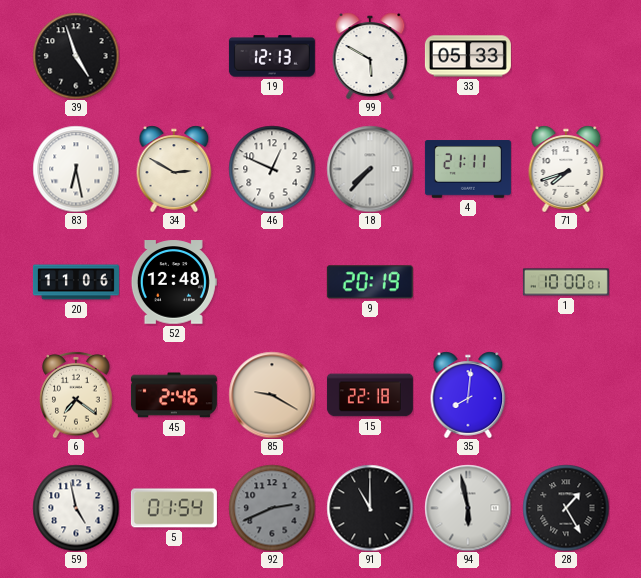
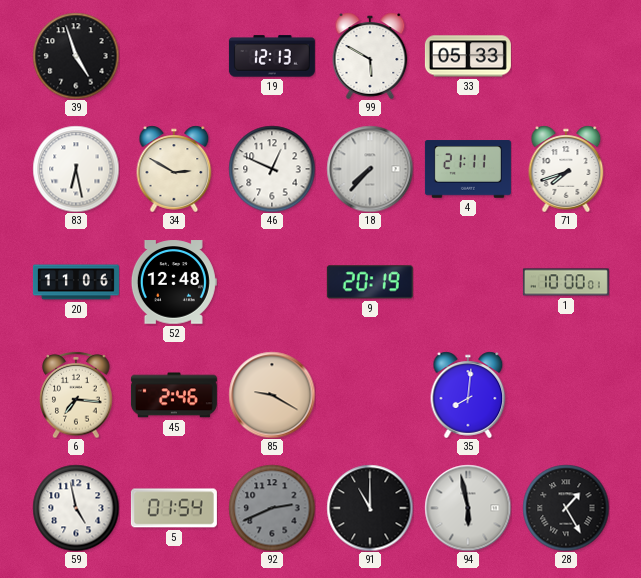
6: 7:21 -> 7:16 (76, 395)
15: 22:18 -> none (370, 395)
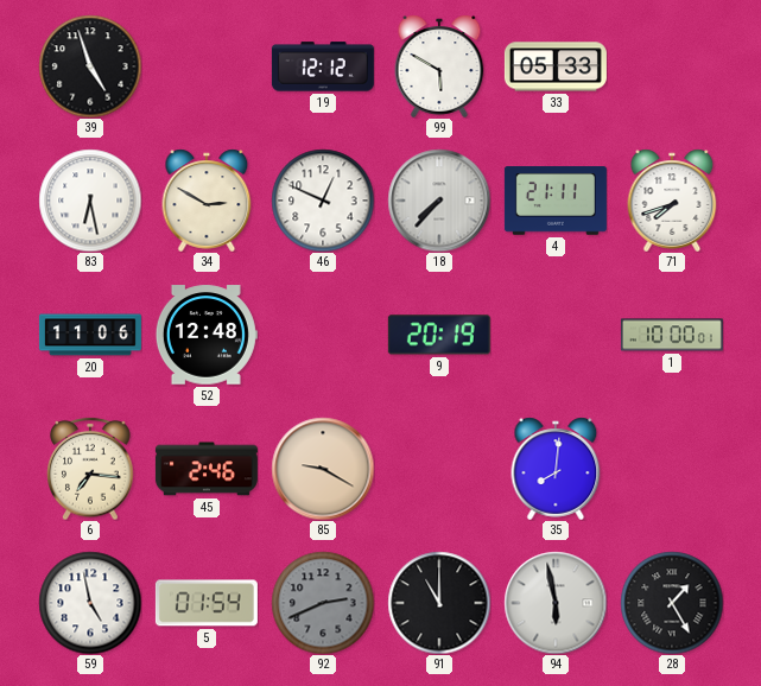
19: 12:13 -> 12:12 (323, 66)
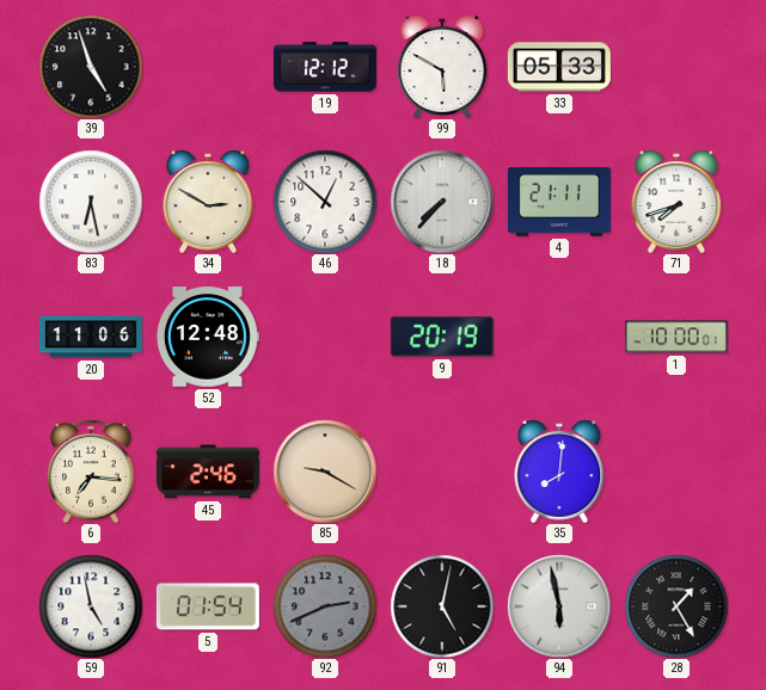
46: 12:49 -> 12:52 (325, 202)
91: 11:00 -> 5:02 (442, 606)
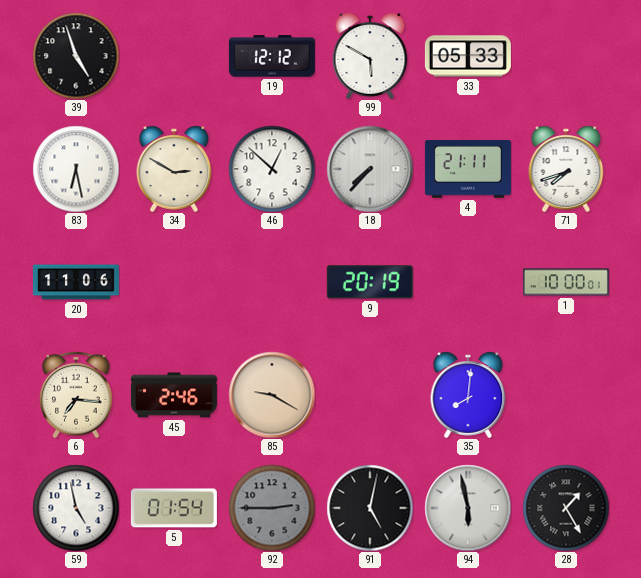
52: 12:48 -> none (208, 337)
92: 2:41 -> 2:45 (272, 508)
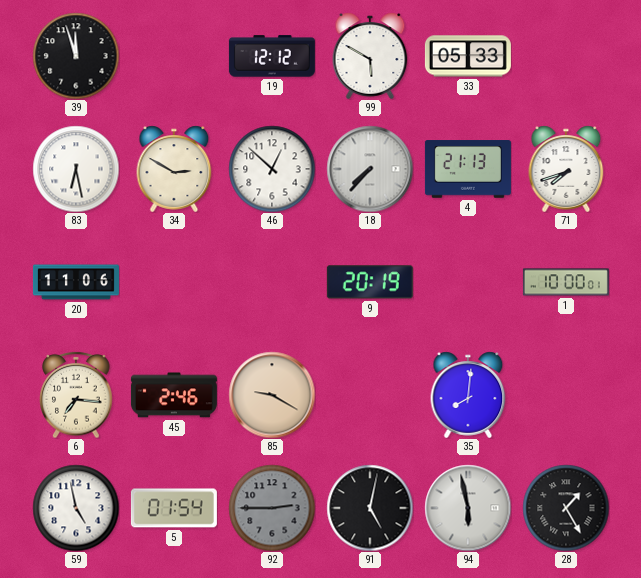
39: 4:57 -> 11:57 (76, 56)
4: 21:11 -> 21:13 (468, 169)
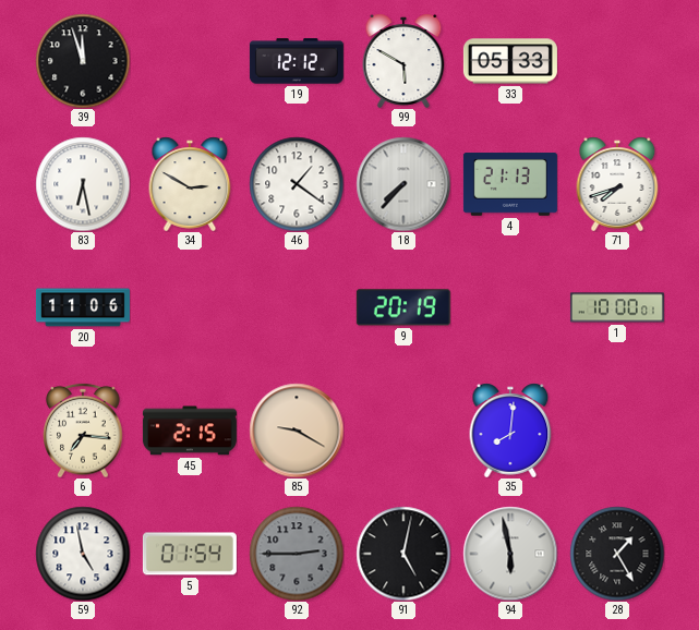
46: 12:52 -> 1:21 (297, 184)
45: 2:46 -> 2:15 (190, 431)
